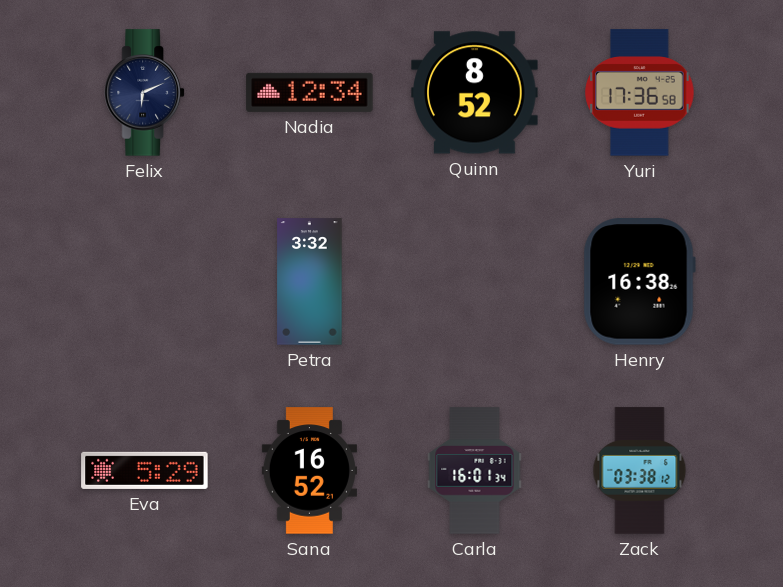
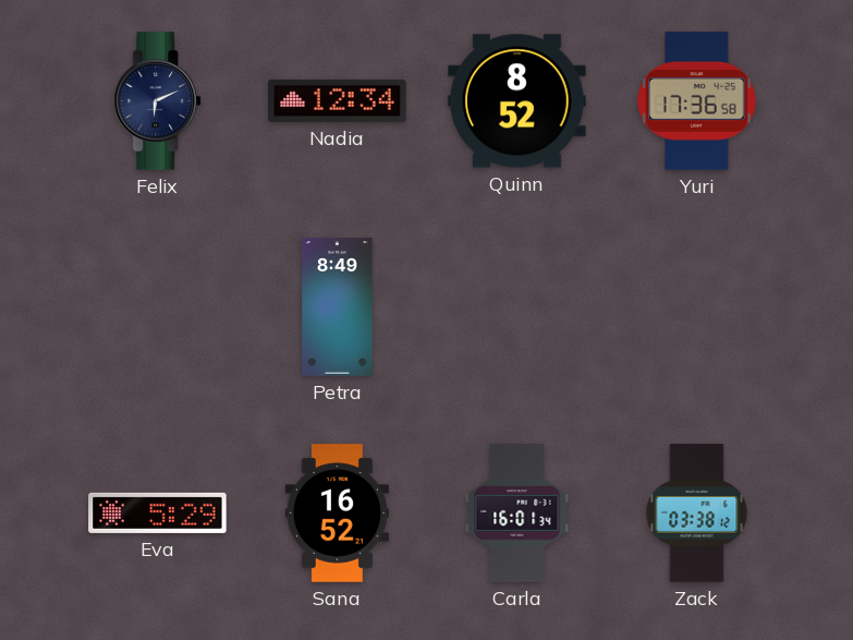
Petra: 3:32 -> 8:49 (338, 307)
Henry: 16:38 -> none (639, 282)
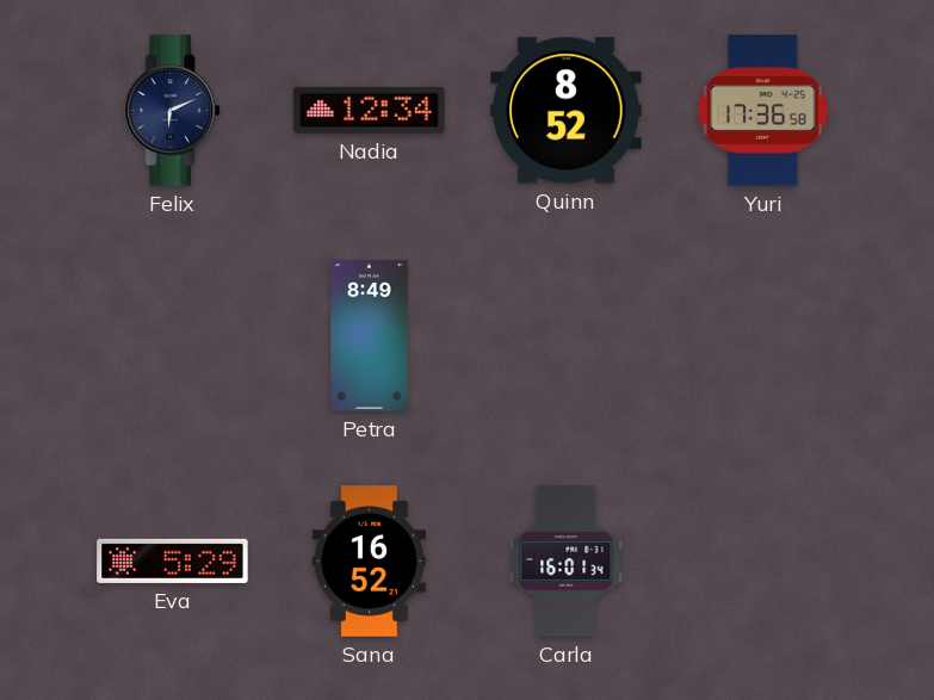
Zack: 03:38 -> none (697, 514)
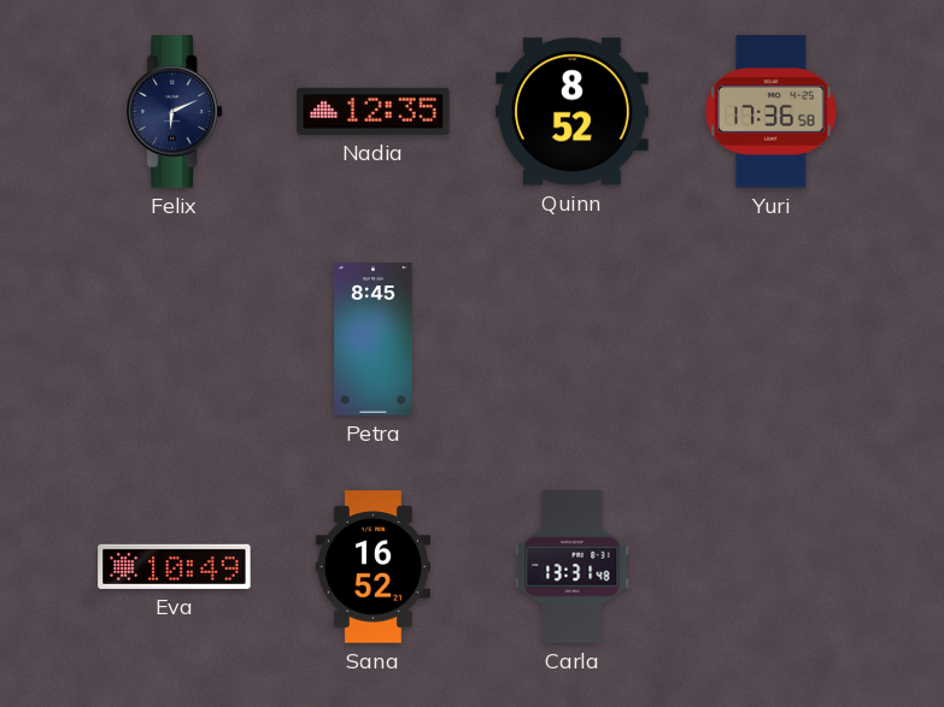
Nadia: 12:34 -> 12:35 (374, 111)
Petra: 8:49 -> 8:45 (374, 340)
Eva: 5:29 -> 10:49 (175, 566)
Carla: 16:01 -> 13:31 (573, 567)
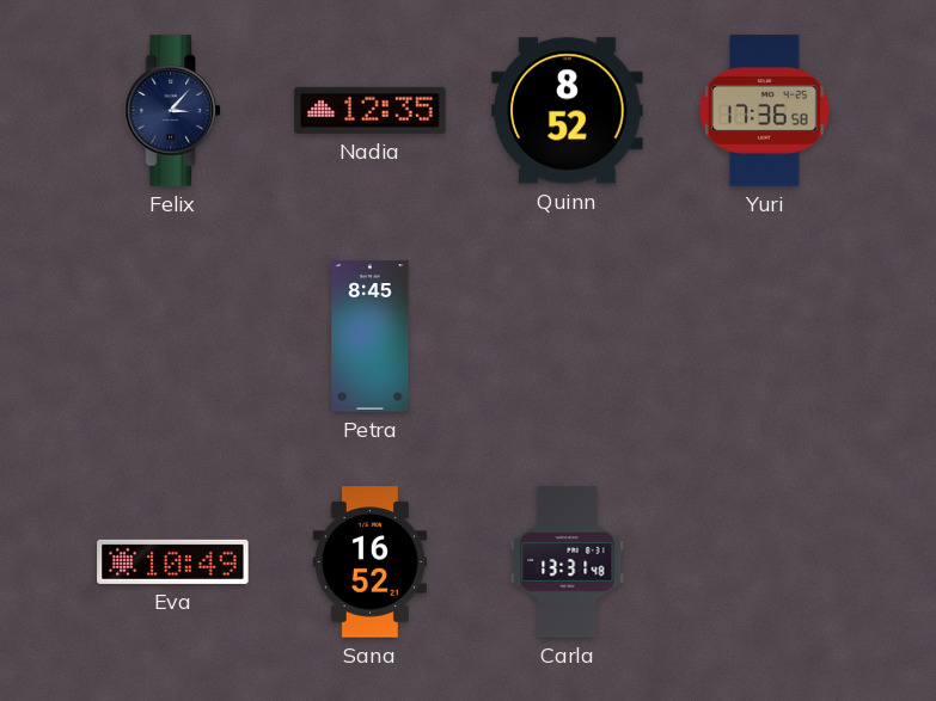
Felix: 6:11 -> 3:07 (172, 111)
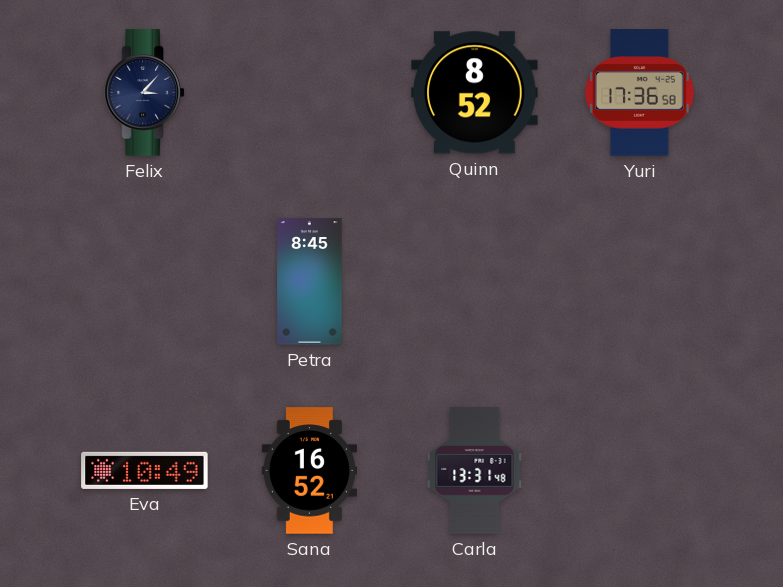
Nadia: 12:35 -> none (371, 110)
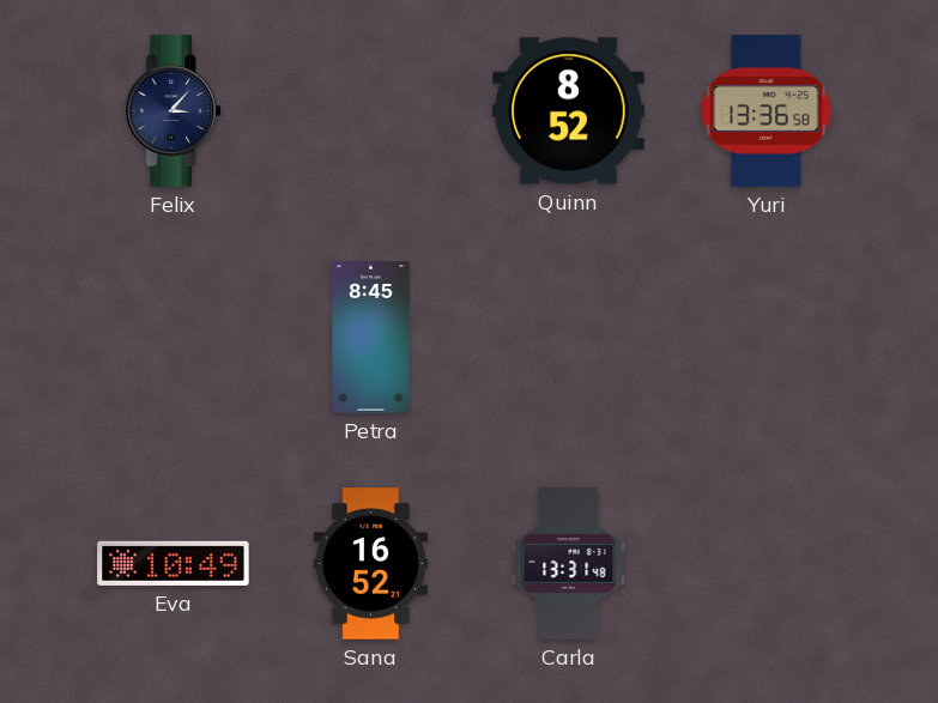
Yuri: 17:36 -> 13:36 (767, 111)
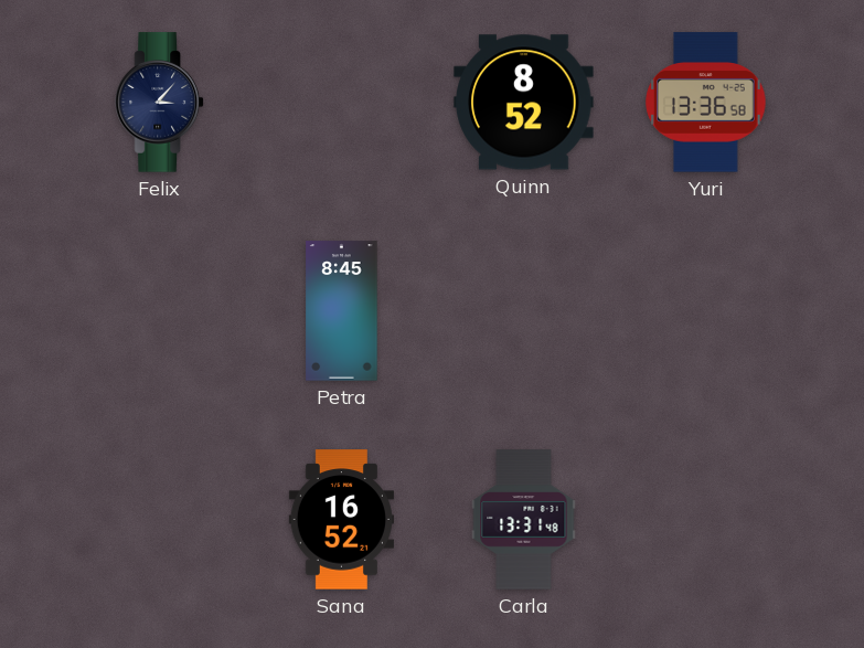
Eva: 10:49 -> none (174, 563)
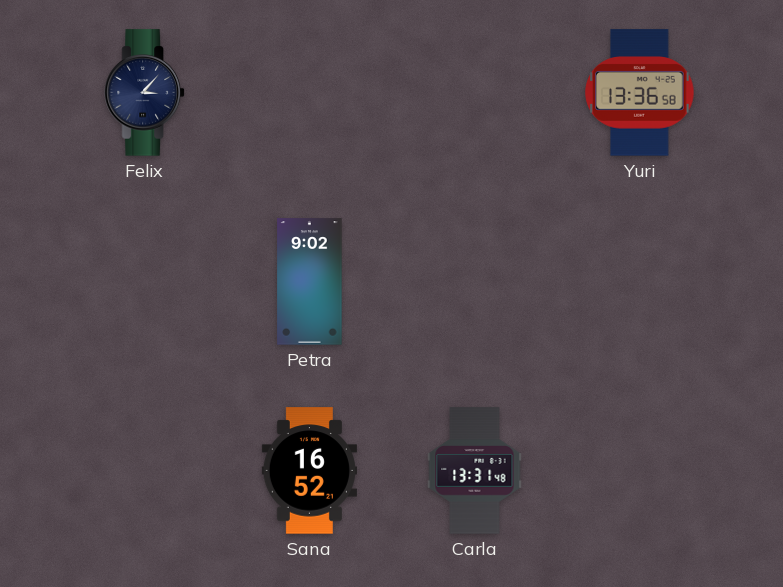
Quinn: 8:52 -> none (524, 103)
Petra: 8:45 -> 9:02 (310, 282)
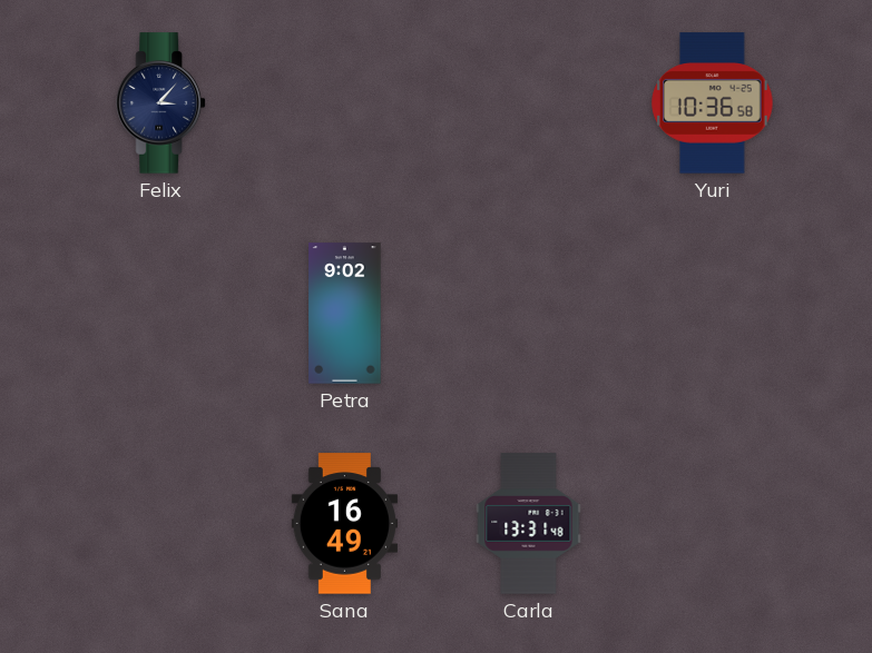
Yuri: 13:36 -> 10:36 (713, 103)
Sana: 16:52 -> 16:49 (344, 524)
